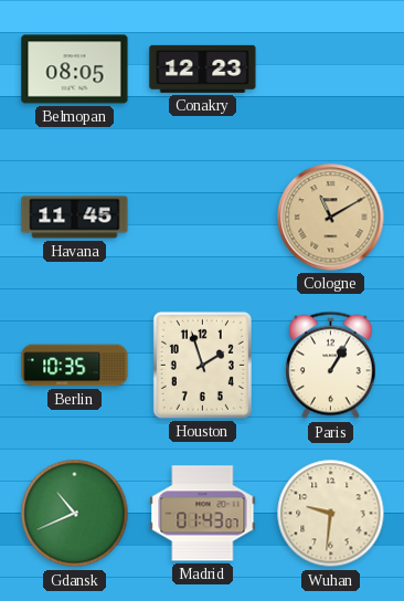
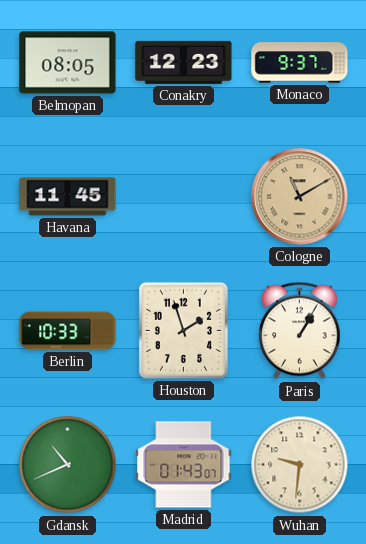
Monaco: none -> 9:37 (300, 63)
Berlin: 10:35 -> 10:33 (68, 331)
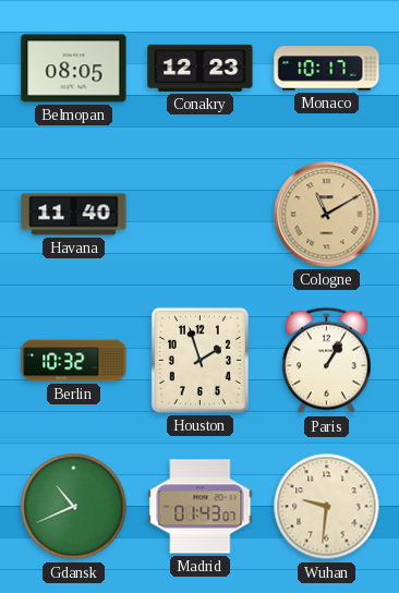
Monaco: 9:37 -> 10:17 (327, 69)
Havana: 11:45 -> 11:40 (74, 215)
Berlin: 10:33 -> 10:32 (74, 361)
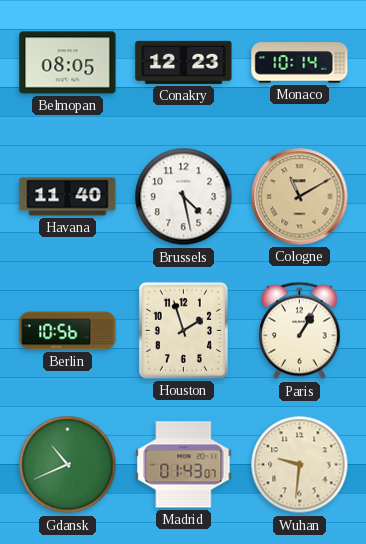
Monaco: 10:17 -> 10:14 (300, 63)
Brussels: none -> 4:28 (184, 197)
Berlin: 10:32 -> 10:56 (68, 331)
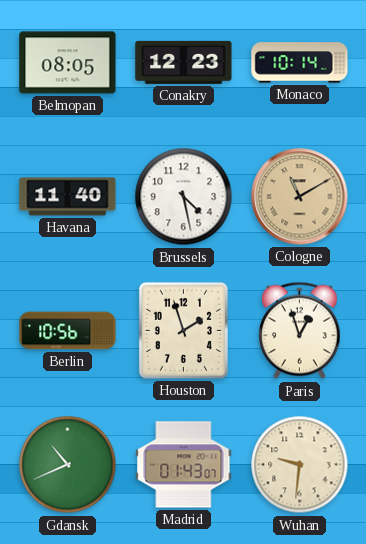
Paris: 1:05 -> 12:57 (300, 331)
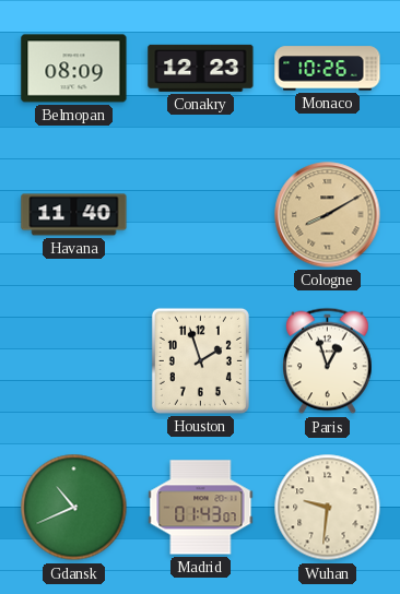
Belmopan: 08:05 -> 08:09 (74, 69)
Monaco: 10:14 -> 10:26 (328, 69)
Brussels: 4:28 -> none (184, 197)
Cologne: 11:10 -> 8:10 (328, 215)
Berlin: 10:56 -> none (68, 331)
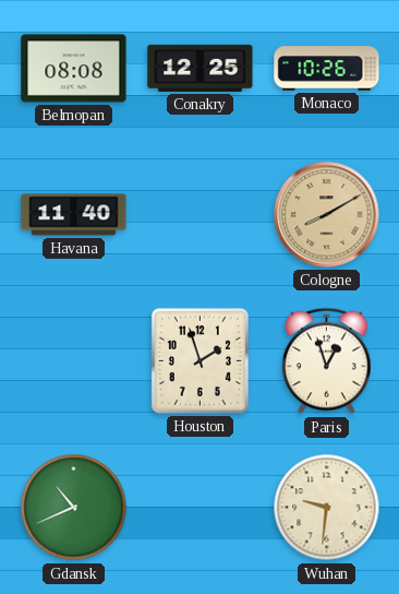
Belmopan: 08:09 -> 08:08 (74, 69)
Conakry: 12:23 -> 12:25 (201, 68)
Madrid: 01:43 -> none (201, 508)
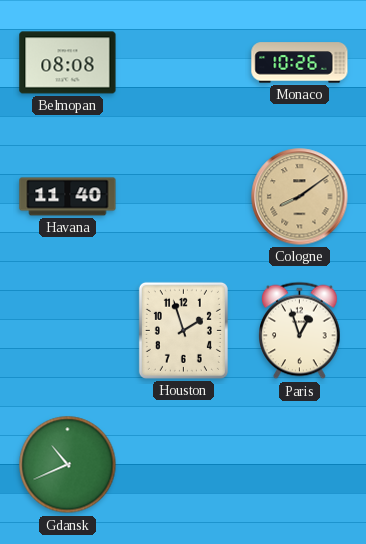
Conakry: 12:25 -> none (201, 68)
Cologne: 8:10 -> 8:09 (300, 197)
Wuhan: 9:31 -> none (327, 508)
